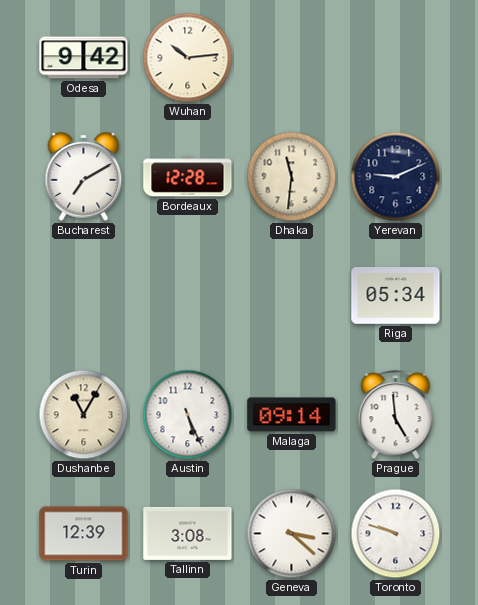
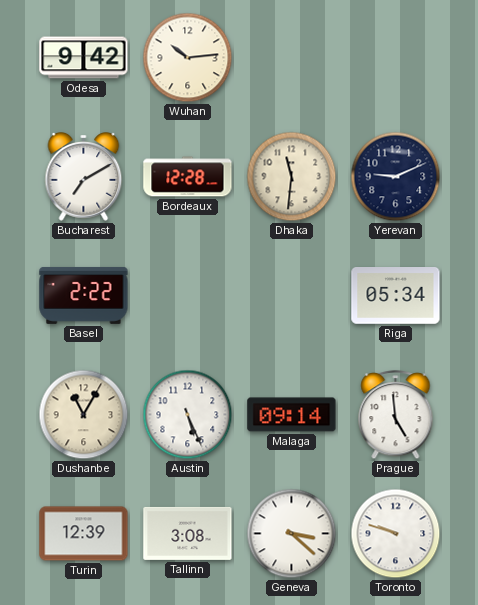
Basel: none -> 2:22 (84, 295)
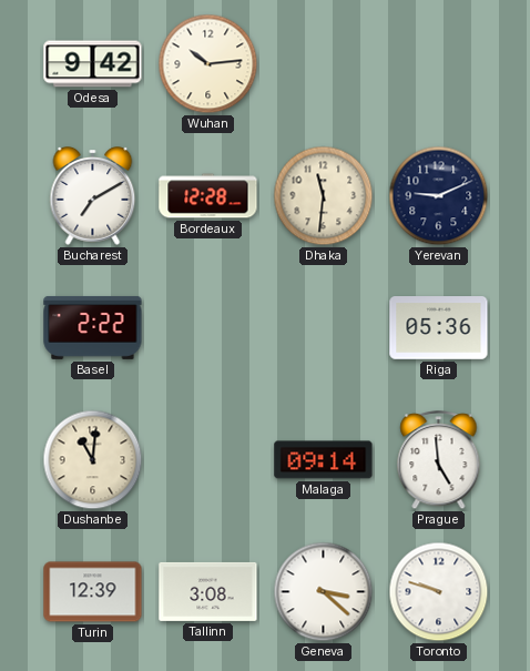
Riga: 05:34 -> 05:36 (439, 328)
Dushanbe: 11:05 -> 11:01 (93, 460)
Austin: 5:26 -> none (188, 415)
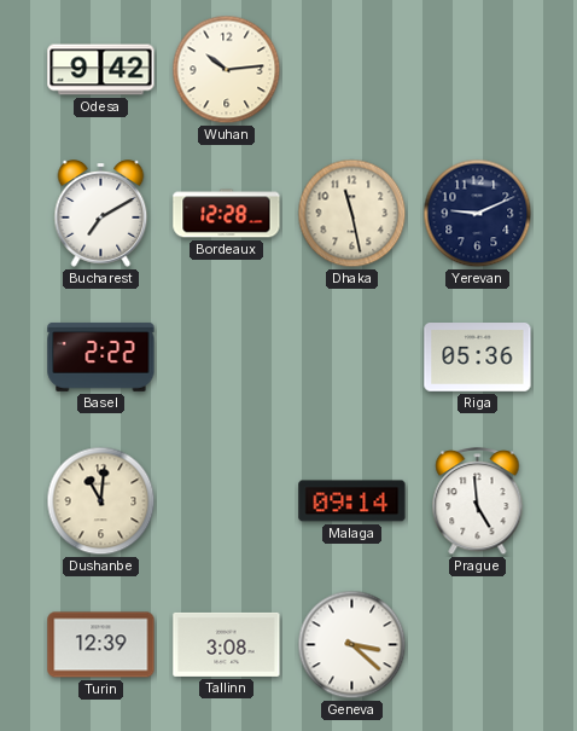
Dhaka: 11:31 -> 11:28 (352, 214)
Toronto: 9:48 -> none (439, 592)
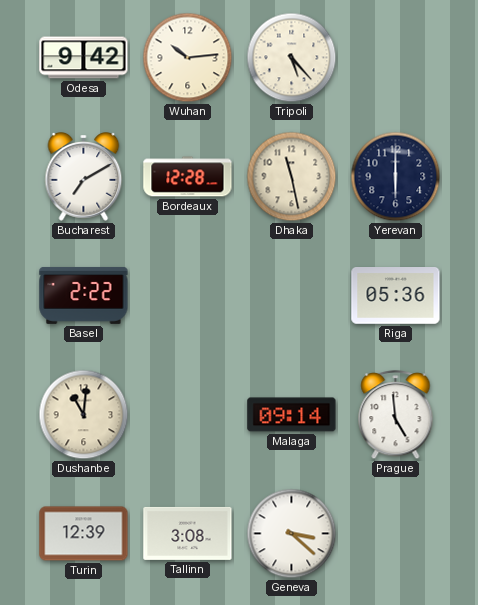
Tripoli: none -> 5:23 (292, 58)
Yerevan: 9:11 -> 6:00 (396, 177)
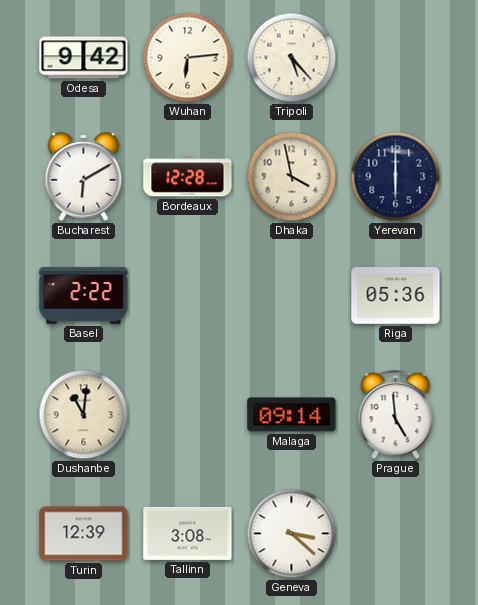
Wuhan: 10:14 -> 6:14 (188, 58)
Bucharest: 7:10 -> 6:10 (84, 177)
Dhaka: 11:28 -> 3:58 (292, 177)
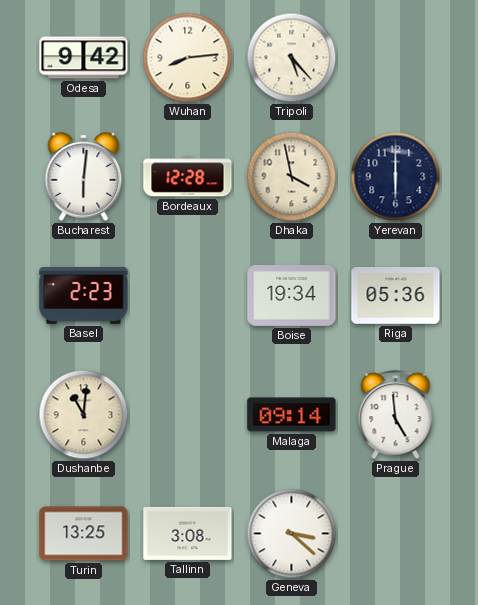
Wuhan: 6:14 -> 8:14 (188, 58)
Bucharest: 6:10 -> 6:01 (84, 177)
Basel: 2:22 -> 2:23 (84, 295)
Boise: none -> 19:34 (292, 296)
Turin: 12:39 -> 13:25 (84, 534)
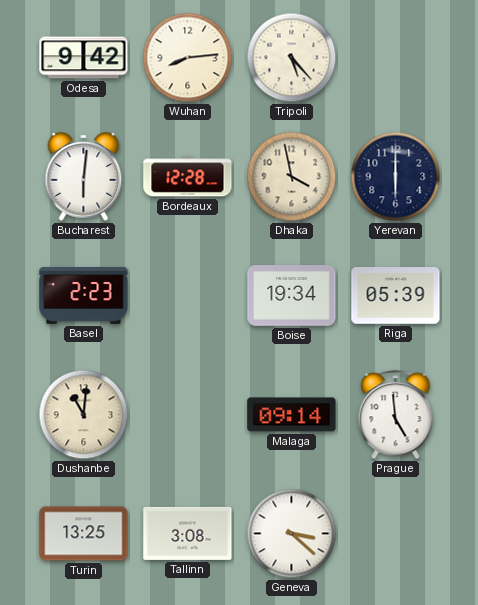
Riga: 05:36 -> 05:39 (396, 296)
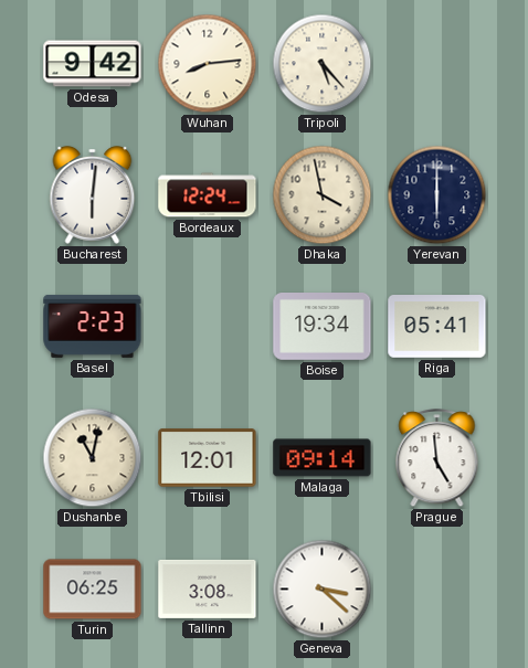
Bordeaux: 12:28 -> 12:24 (208, 195)
Riga: 05:39 -> 05:41 (437, 327)
Dushanbe: 11:01 -> 11:02 (93, 458)
Tbilisi: none -> 12:01 (208, 458)
Turin: 13:25 -> 06:25 (93, 590)
